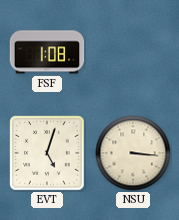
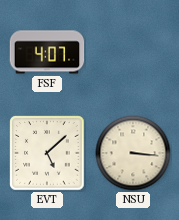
FSF: 1:08 -> 4:07 (47, 52)
EVT: 5:03 -> 5:08 (47, 153)
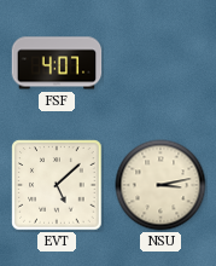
NSU: 3:16 -> 3:13 (160, 185)
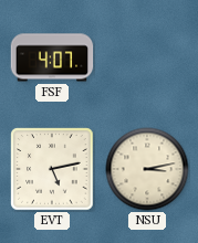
EVT: 5:08 -> 5:13 (52, 169)
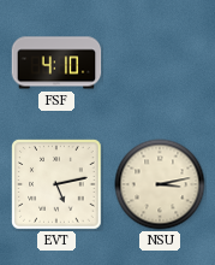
FSF: 4:07 -> 4:10 (56, 63)
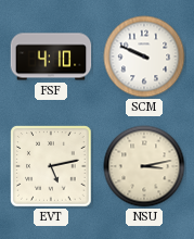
SCM: none -> 9:49 (144, 56)
